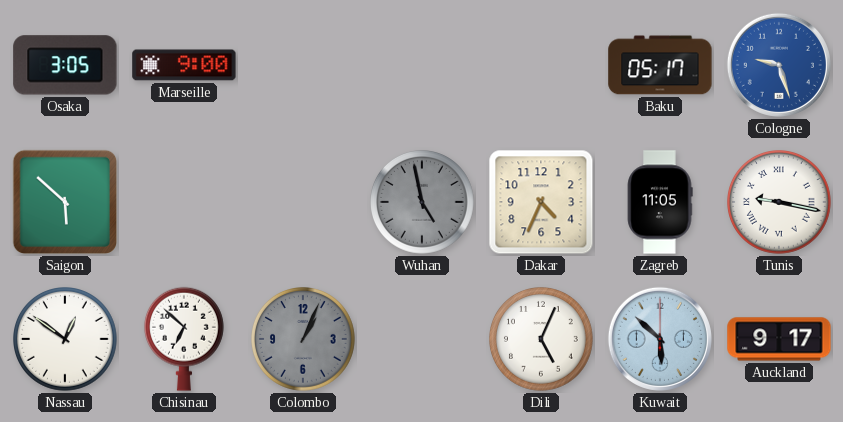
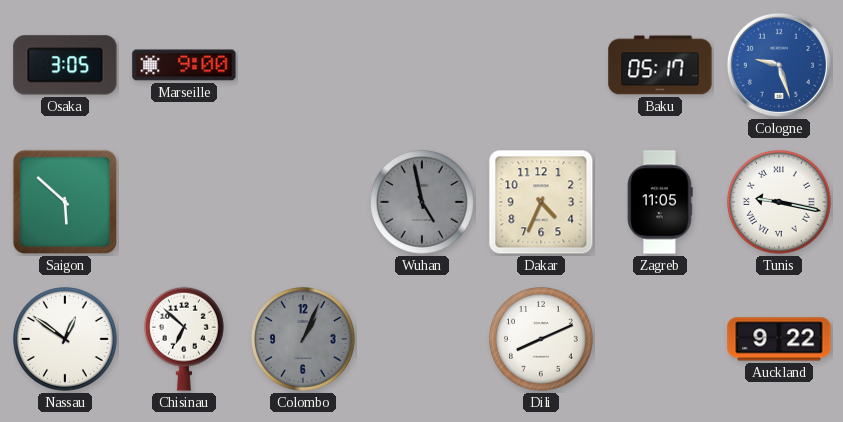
Dili: 5:04 -> 8:11 (542, 340)
Kuwait: 5:52 -> none (660, 339)
Auckland: 9:17 -> 9:22 (779, 339)
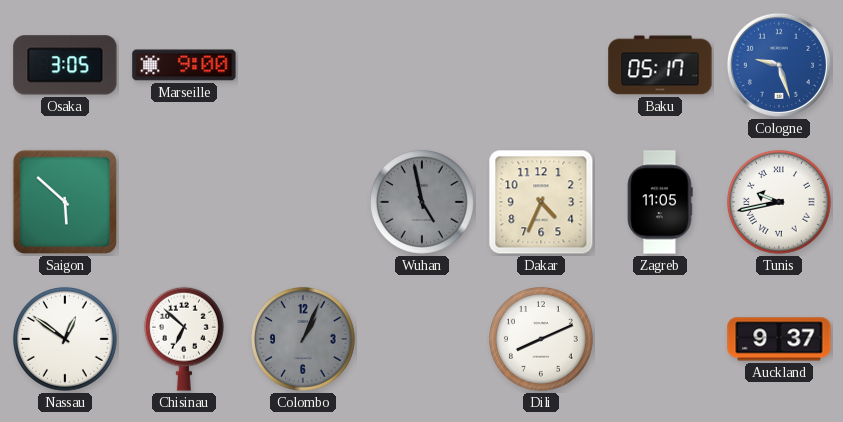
Tunis: 9:17 -> 9:43 (780, 203)
Auckland: 9:22 -> 9:37 (779, 339)
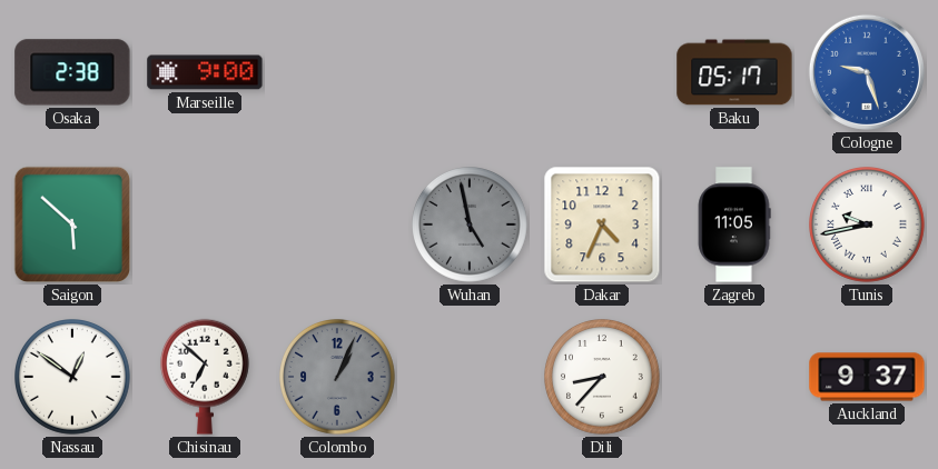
Osaka: 3:05 -> 2:38 (72, 72)
Dili: 8:11 -> 8:37 (603, 378)
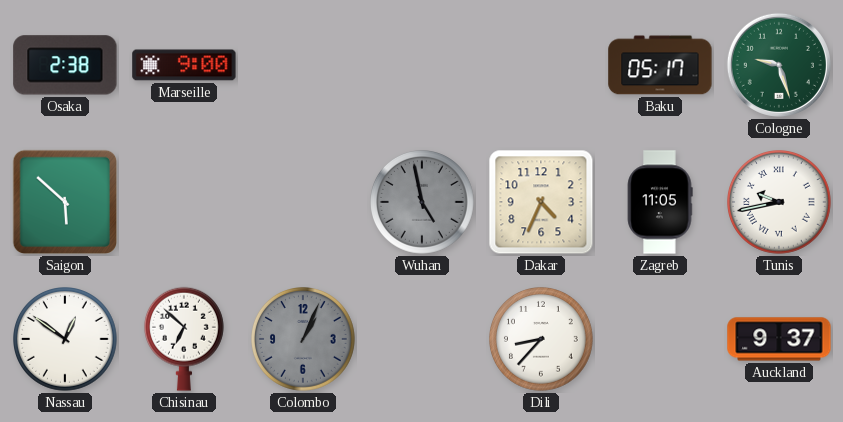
Cologne dial: blue -> green (779, 65)
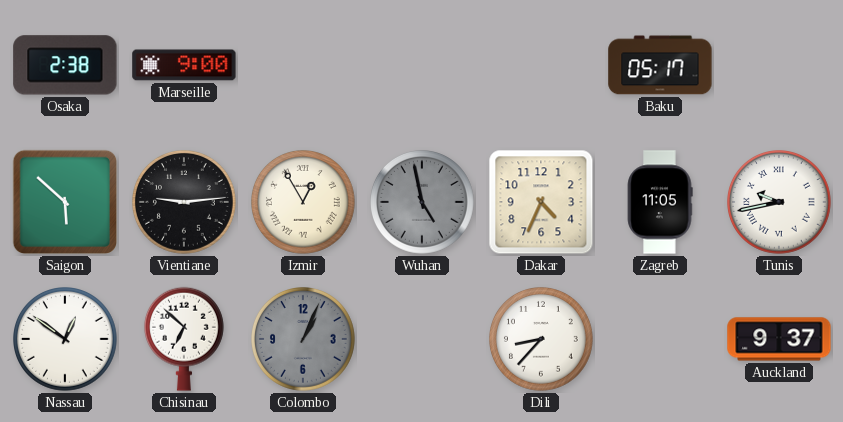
Cologne: 9:27 -> none (779, 65)
Vientiane: none -> 9:14 (185, 203)
Izmir: none -> 12:55 (304, 203)
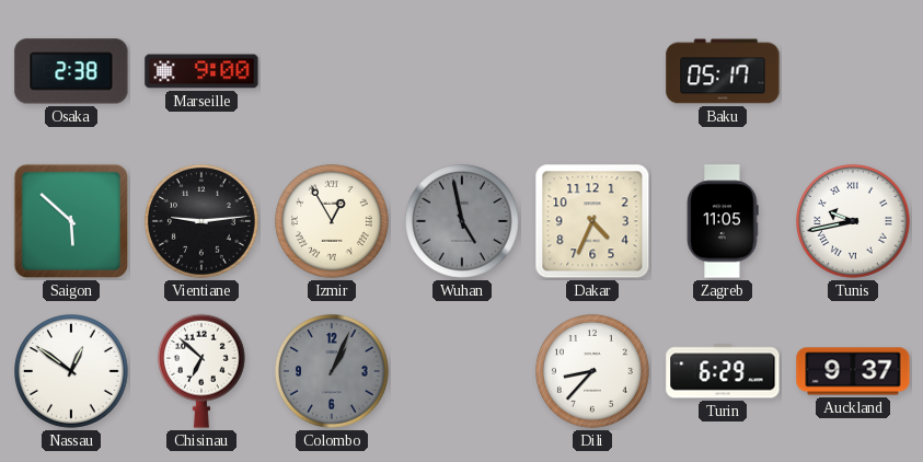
Turin: none -> 6:29 (723, 371)
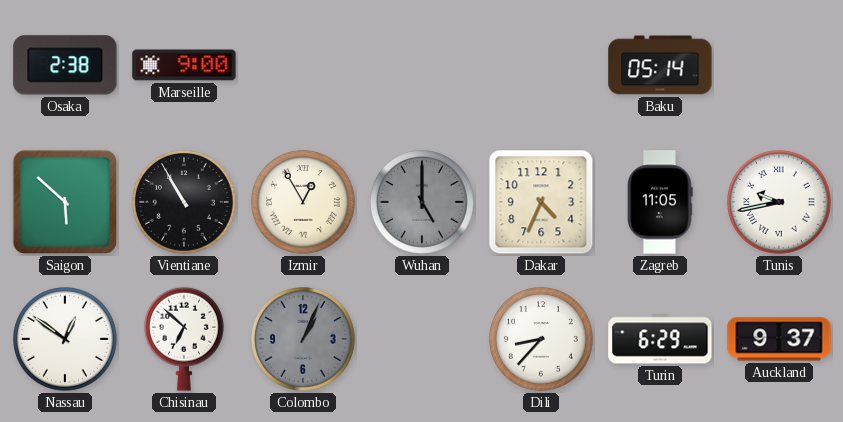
Baku: 05:17 -> 05:14 (660, 65)
Vientiane: 9:14 -> 10:55 (185, 203)
Wuhan: 4:58 -> 5:00 (423, 203)
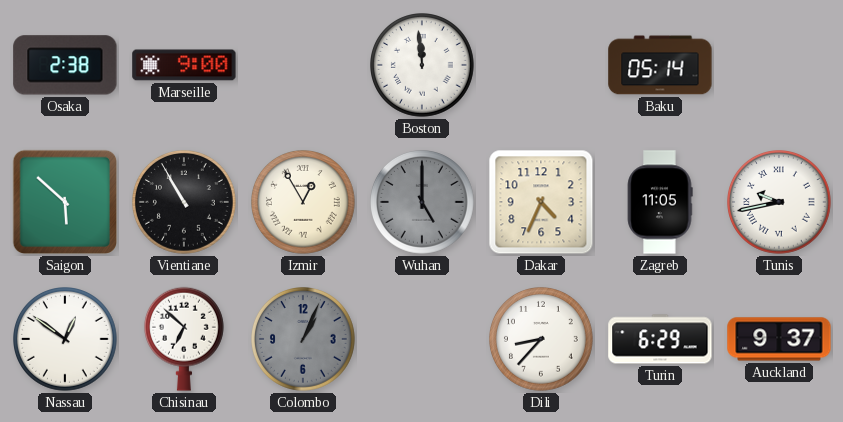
Boston: none -> 11:59 (423, 66)
